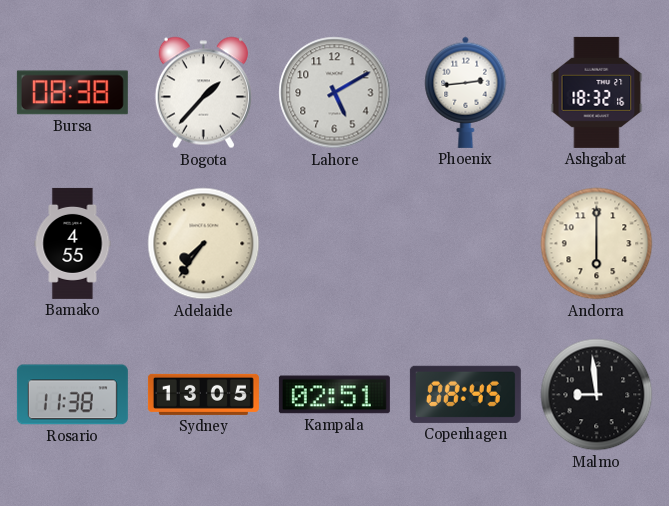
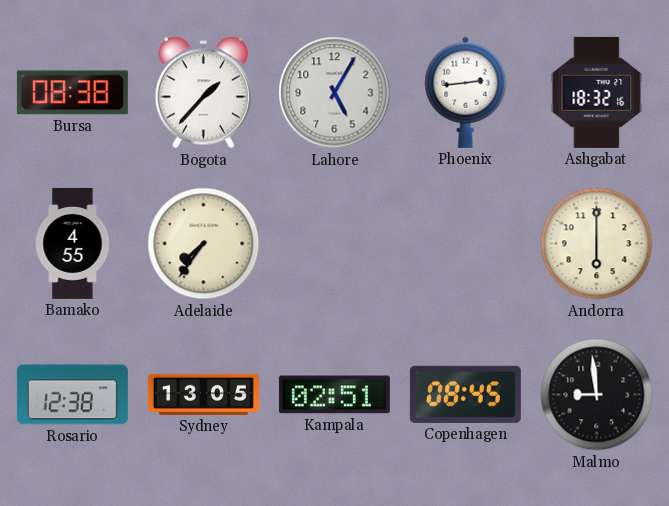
Lahore: 5:10 -> 5:05 (335, 93)
Rosario: 11:38 -> 12:38 (72, 395)
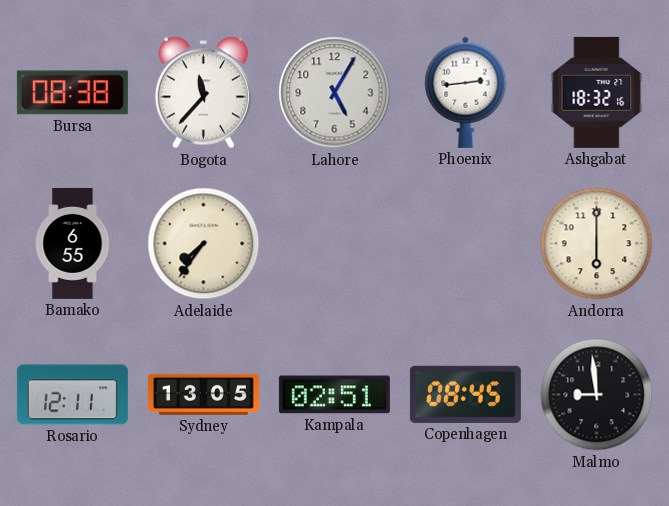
Bogota: 1:37 -> 11:37 (203, 93)
Bamako: 4:55 -> 6:55 (73, 243)
Rosario: 12:38 -> 12:11 (72, 395)
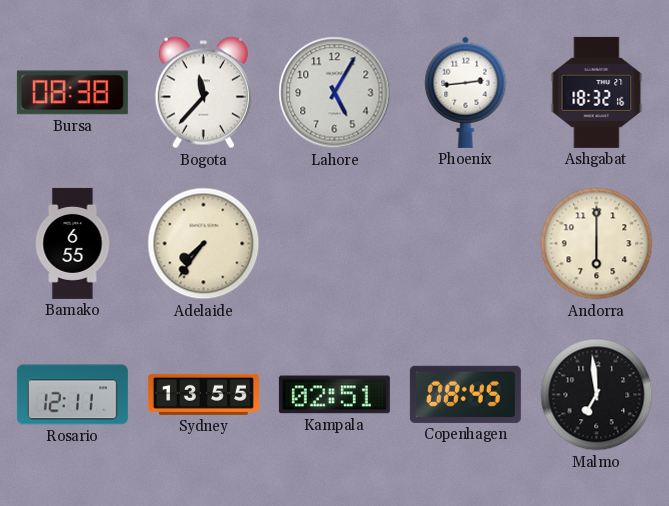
Sydney: 13:05 -> 13:55 (203, 394)
Malmo: 8:59 -> 6:59 (597, 395)
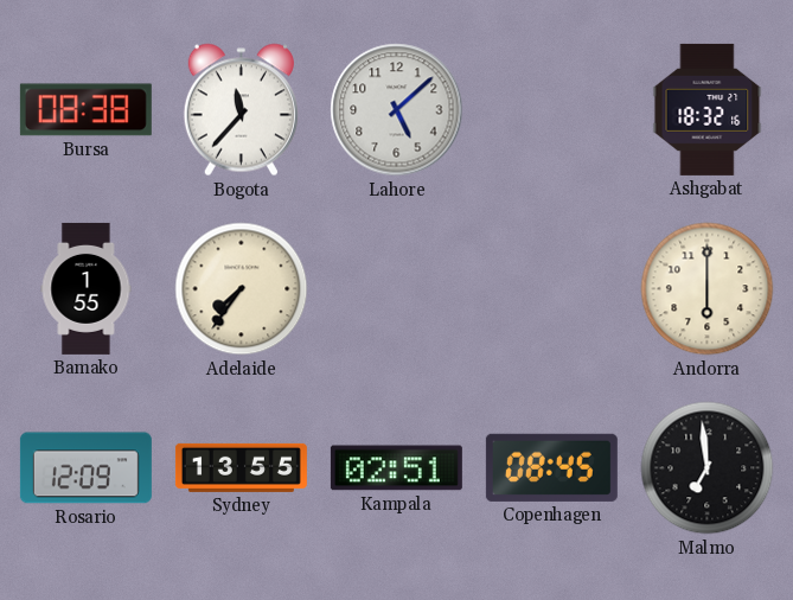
Lahore: 5:05 -> 5:08 (397, 110)
Phoenix: 2:44 -> none (466, 92)
Bamako: 6:55 -> 1:55 (87, 288)
Rosario: 12:11 -> 12:09 (85, 468)
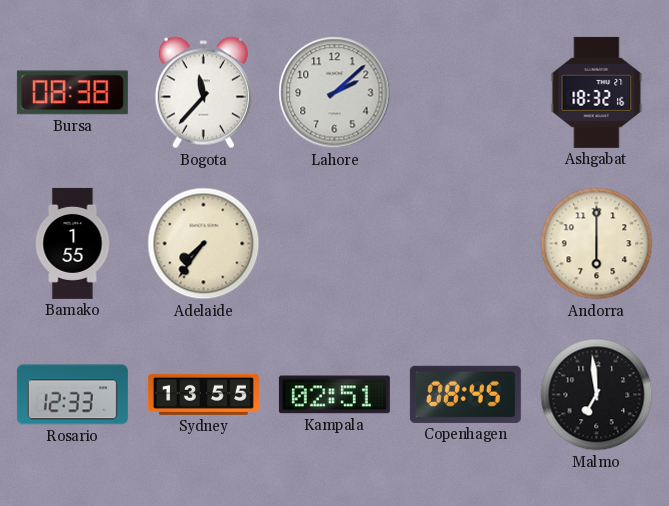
Lahore: 5:08 -> 2:08 (335, 93)
Rosario: 12:09 -> 12:33 (72, 395)
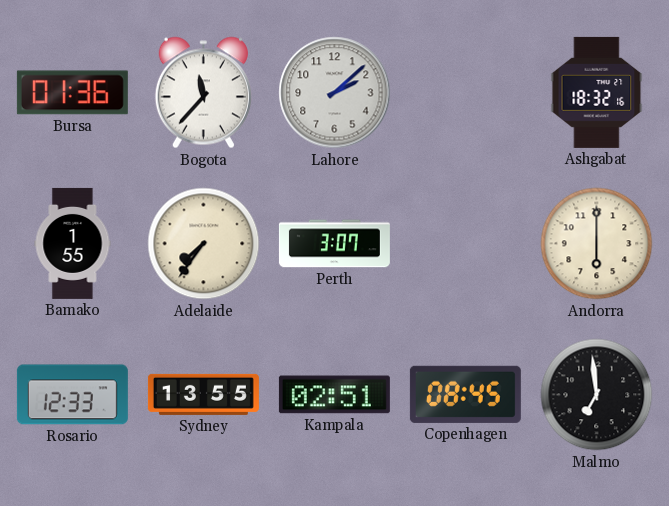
Bursa: 08:38 -> 01:36 (72, 93)
Perth: none -> 3:07 (334, 244)
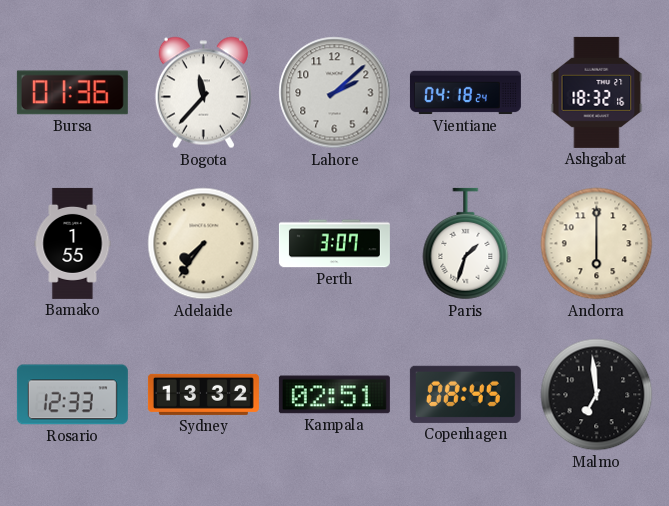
Vientiane: none -> 04:18 (465, 93)
Paris: none -> 1:33 (466, 244)
Sydney: 13:55 -> 13:32 (203, 394)
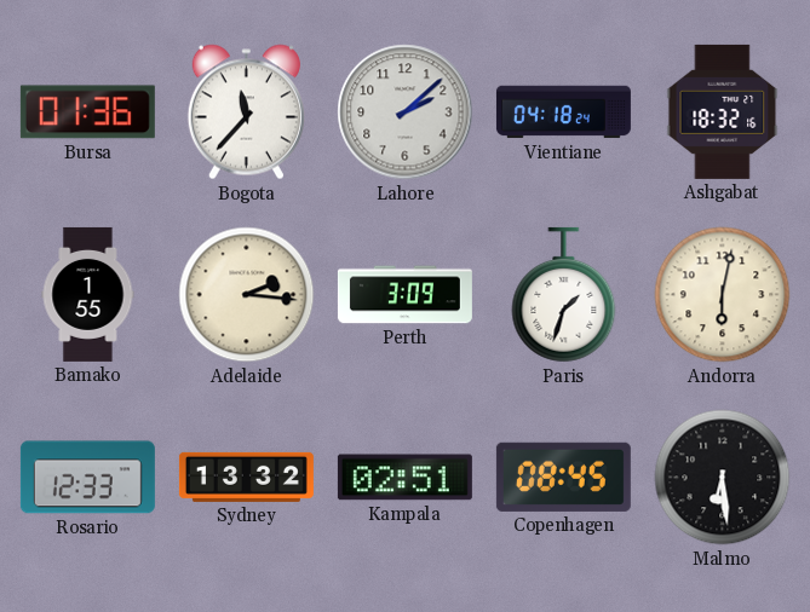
Adelaide: 7:36 -> 2:16 (247, 295)
Perth: 3:07 -> 3:09 (404, 295)
Andorra: 6:00 -> 6:02 (723, 295)
Malmo: 6:59 -> 6:29 (723, 478)
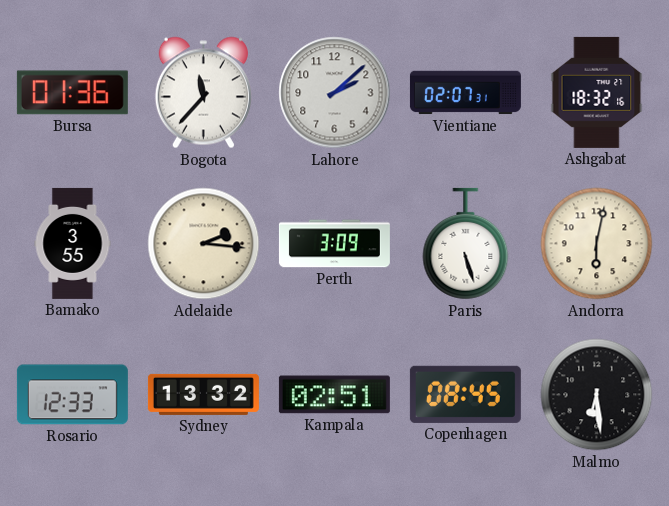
Vientiane: 04:18 -> 02:07 (465, 93)
Bamako: 1:55 -> 3:55 (73, 243)
Paris: 1:33 -> 5:27 (466, 244)
